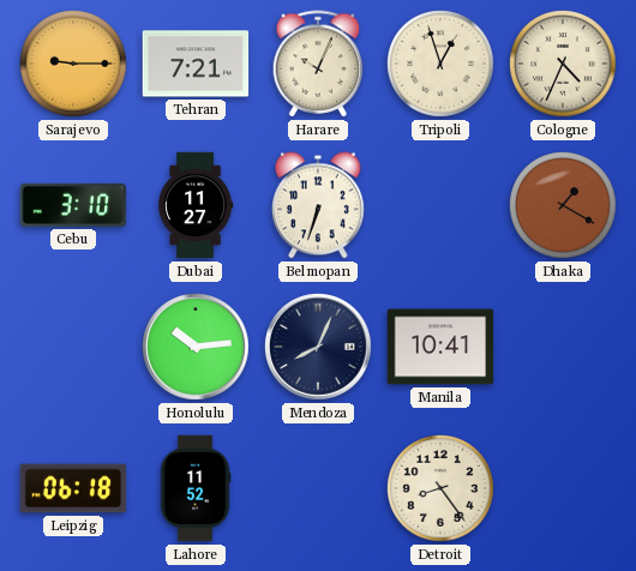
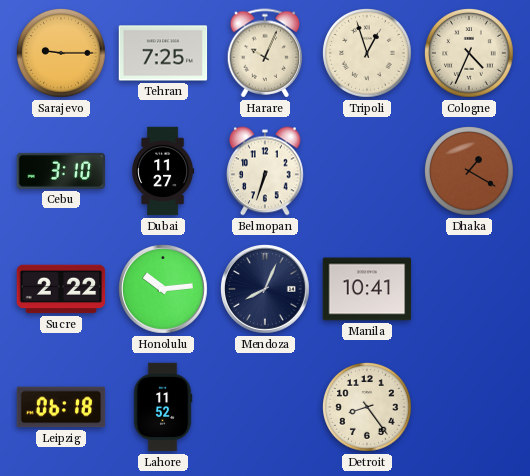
Tehran: 7:21 -> 7:25 (163, 53)
Sucre: none -> 2:22 (61, 289)
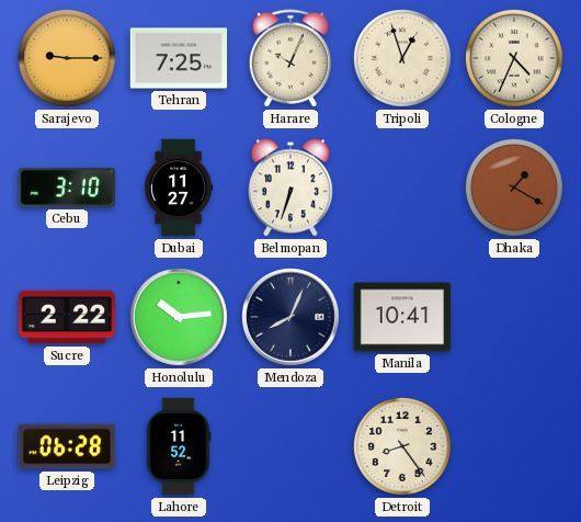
Leipzig: 06:18 -> 06:28 (67, 446)
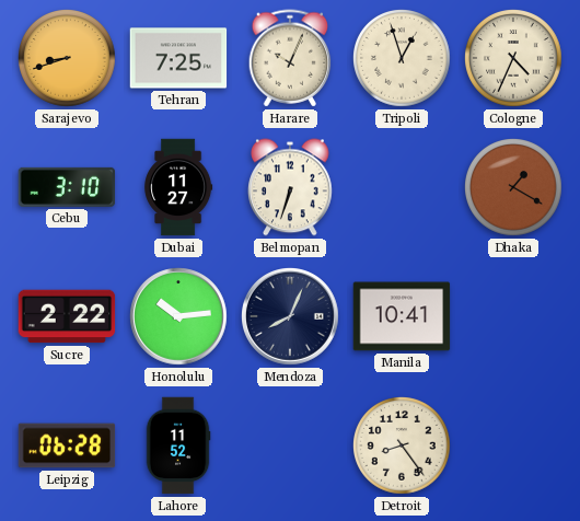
Sarajevo: 9:15 -> 8:42 (68, 59)
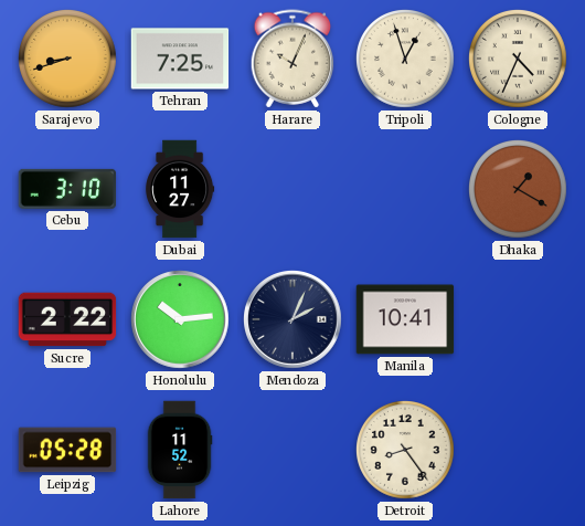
Belmopan: 6:33 -> none (291, 187)
Mendoza: 8:04 -> 2:04 (294, 320)
Leipzig: 06:28 -> 05:28 (67, 450)
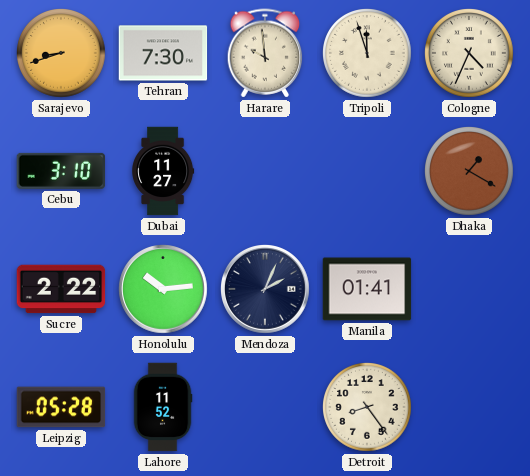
Tehran: 7:25 -> 7:30 (163, 53)
Harare: 10:04 -> 9:59 (265, 53)
Tripoli: 12:57 -> 11:57 (368, 54)
Manila: 10:41 -> 01:41 (367, 289)
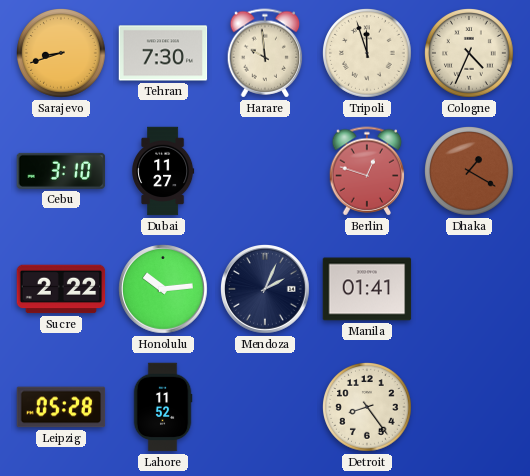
Berlin: none -> 12:48 (367, 171)
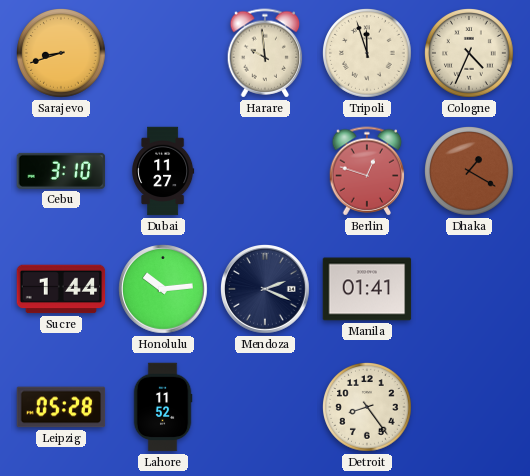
Tehran: 7:30 -> none (163, 53)
Sucre: 2:22 -> 1:44 (61, 289)
Mendoza: 2:04 -> 2:19 (266, 290)
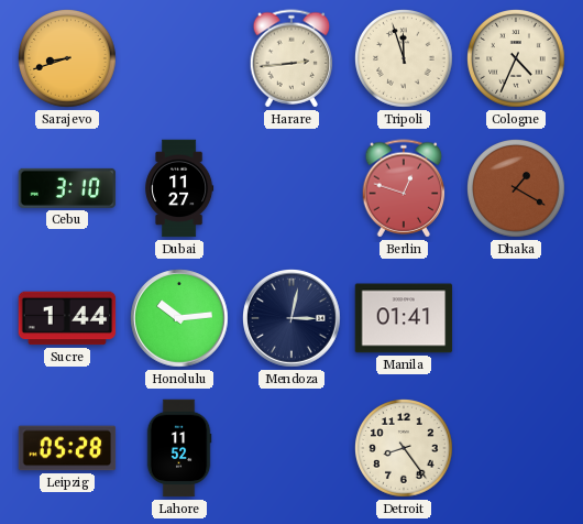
Harare: 9:59 -> 2:44 (291, 58)
Mendoza: 2:19 -> 3:02 (293, 319)
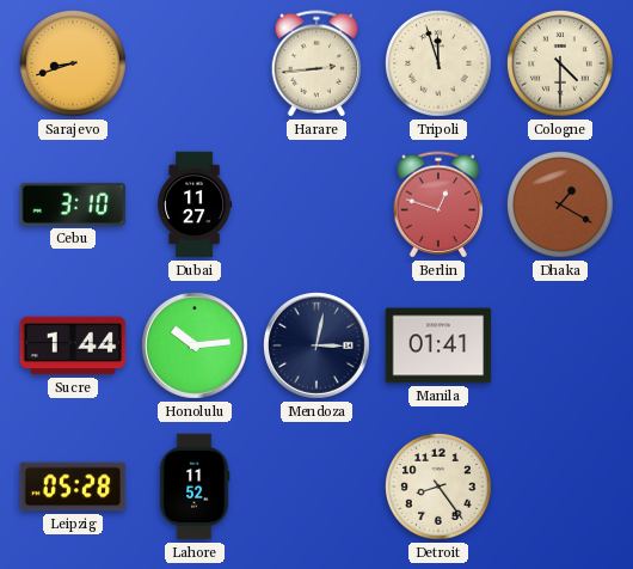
Cologne: 4:34 -> 4:30 (561, 65)
